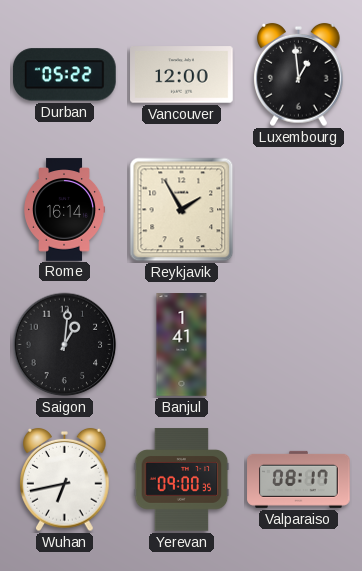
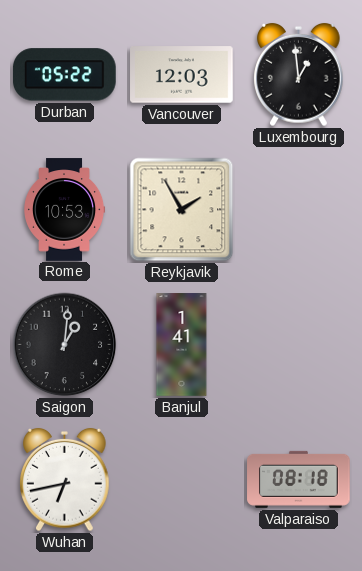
Vancouver: 12:00 -> 12:03 (182, 75)
Rome: 16:14 -> 10:53 (65, 210)
Yerevan: 09:00 -> none (182, 480)
Valparaiso: 08:17 -> 08:18 (299, 479)
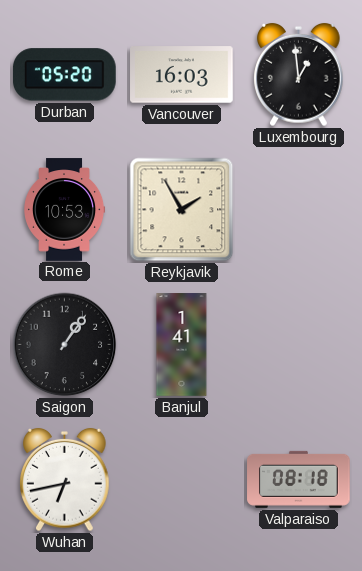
Durban: 05:22 -> 05:20 (64, 75)
Vancouver: 12:03 -> 16:03 (182, 75)
Saigon: 1:01 -> 1:06 (65, 345)
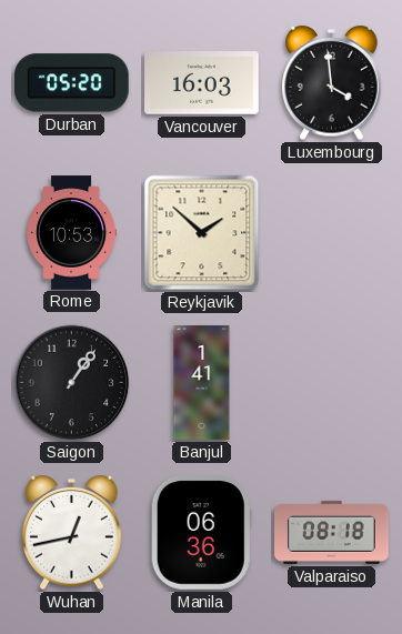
Luxembourg: 12:59 -> 3:59 (332, 83)
Reykjavik: 1:55 -> 1:52 (202, 233)
Wuhan: 6:43 -> 12:43 (72, 533)
Manila: none -> 06:36 (201, 533)
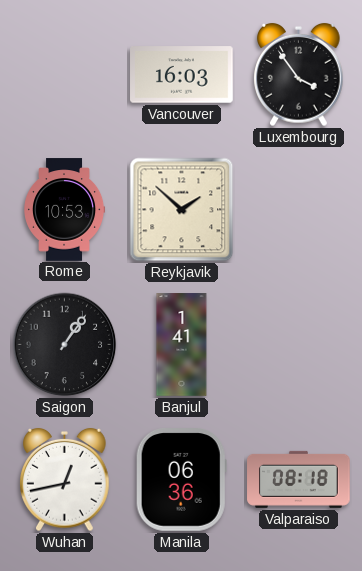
Durban: 05:20 -> none (71, 83)
Luxembourg: 3:59 -> 3:54 (299, 75)
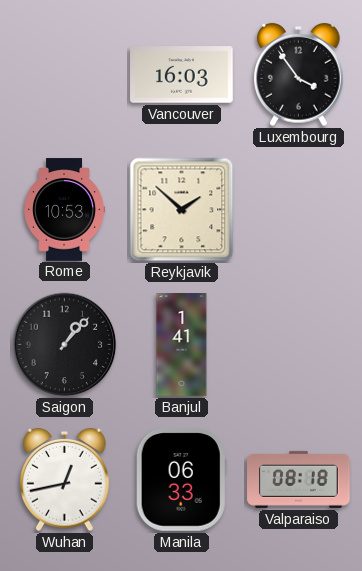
Saigon: 1:06 -> 1:07 (65, 345)
Manila: 06:36 -> 06:33 (181, 480)
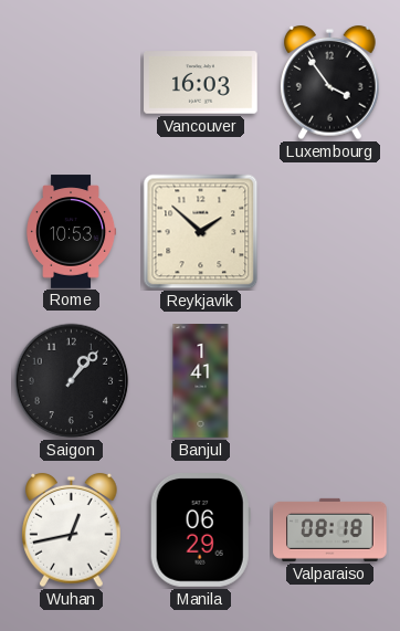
Manila: 06:33 -> 06:29 (200, 530)
